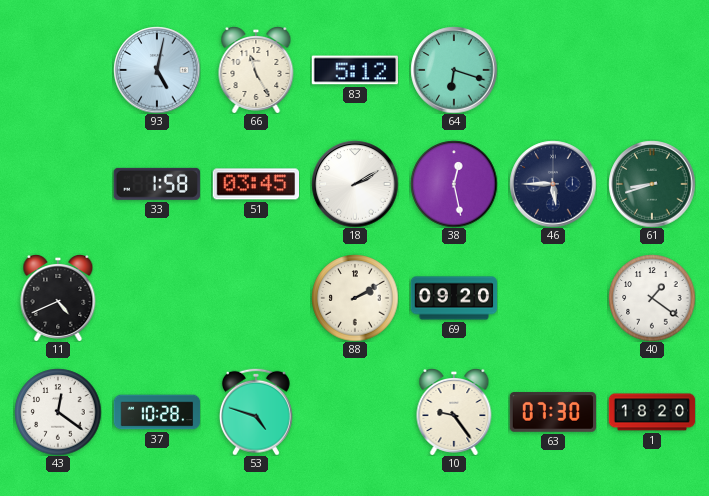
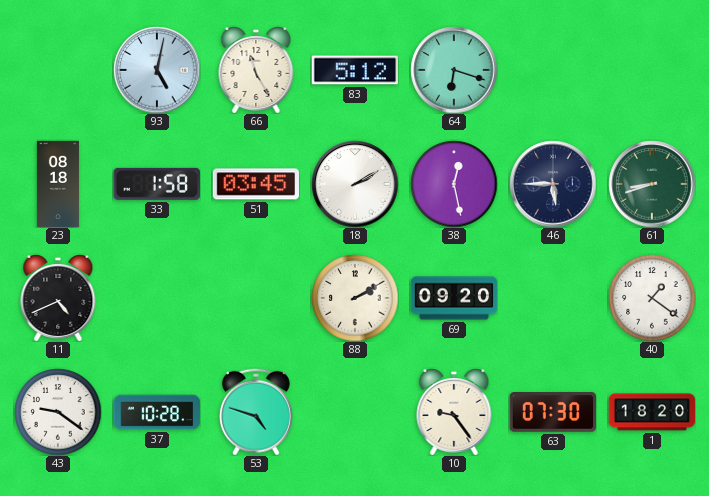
23: none -> 08:18 (58, 184)
43: 12:21 -> 9:21 (58, 412)
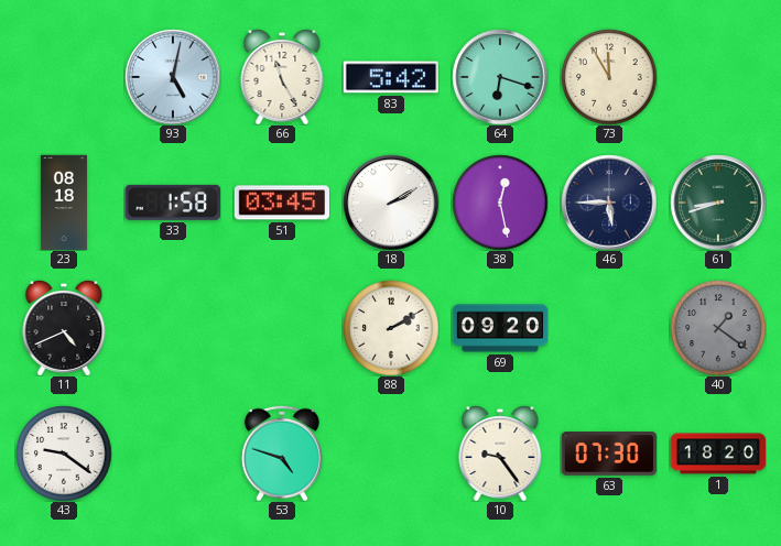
83: 5:12 -> 5:42 (390, 77)
73: none -> 11:55 (609, 77)
40 dial: white -> grey (718, 328)
37: 10:28 -> none (157, 412)
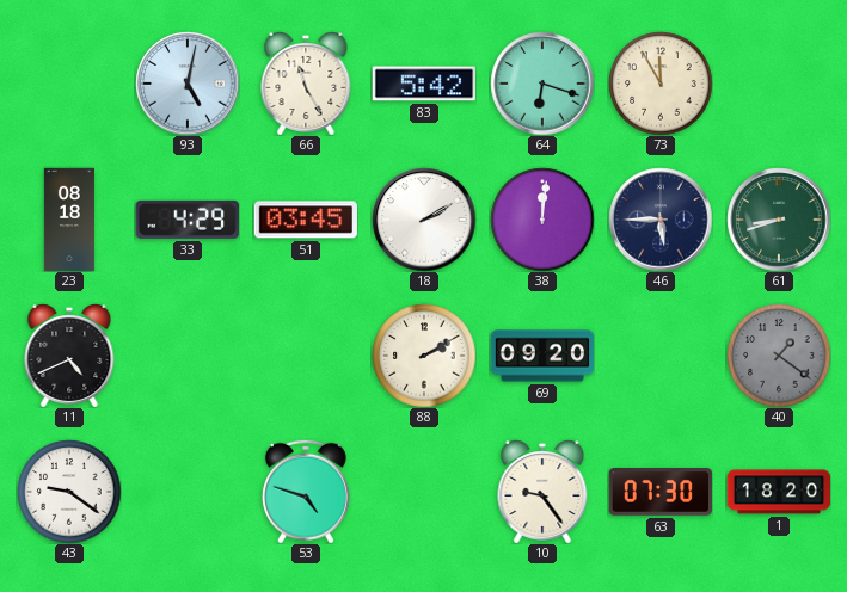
33: 1:58 -> 4:29 (188, 220)
38: 12:28 -> 12:01 (542, 220)
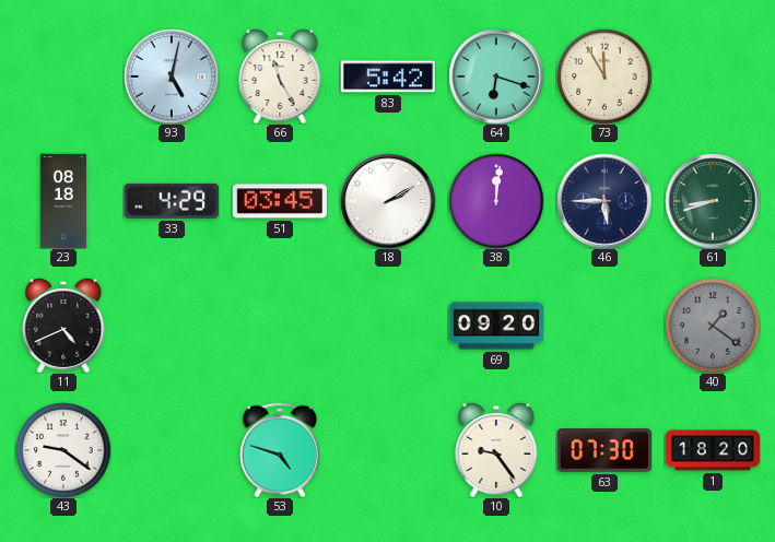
88: 2:10 -> none (424, 356)
